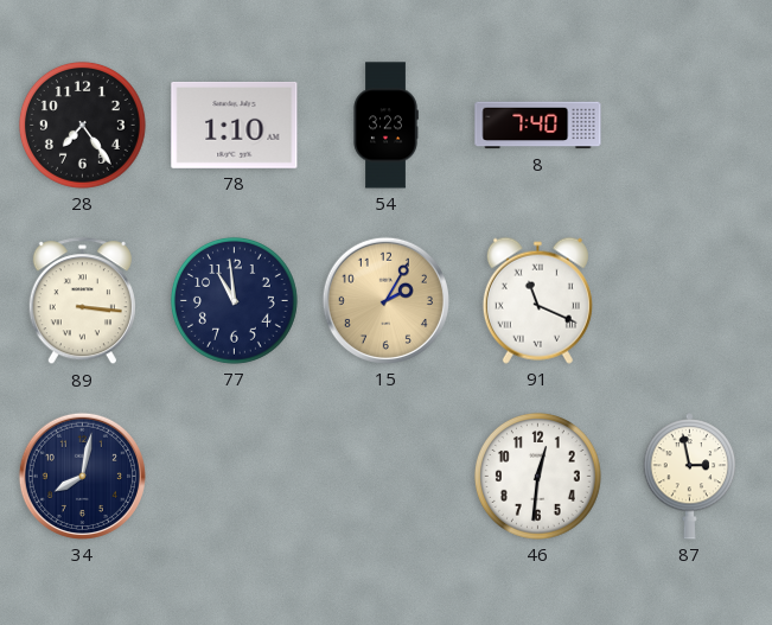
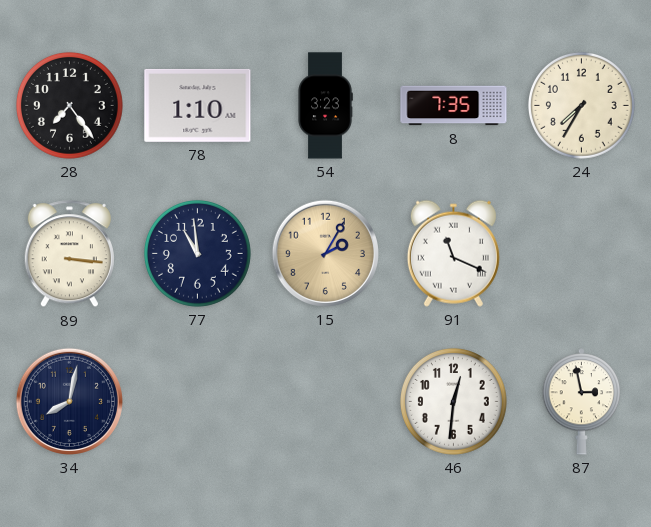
8: 7:40 -> 7:35 (454, 106)
24: none -> 7:35 (582, 106)
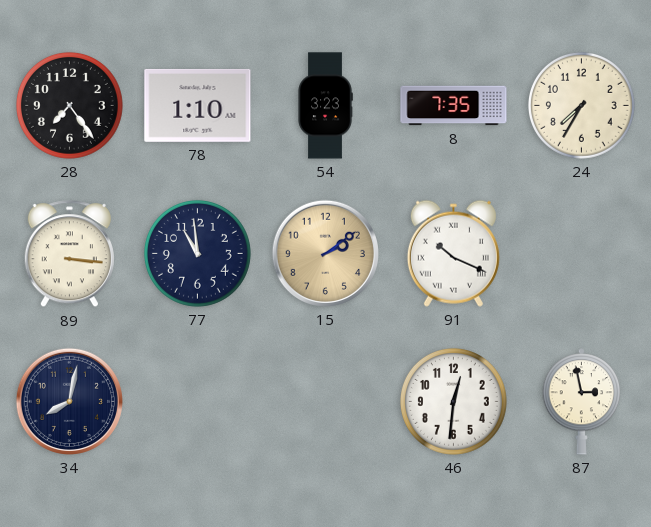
15: 2:05 -> 2:09 (325, 253)
91: 11:19 -> 10:19 (453, 253)
